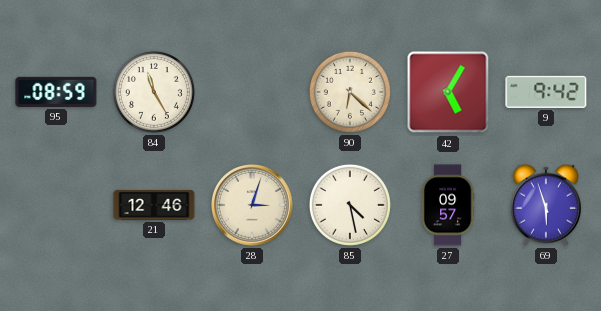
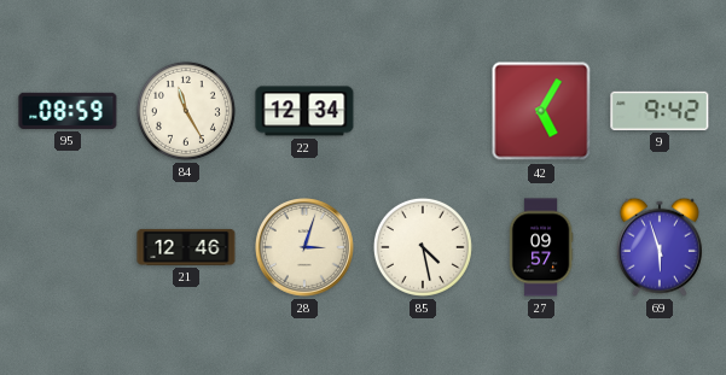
22: none -> 12:34 (304, 111)
90: 6:22 -> none (350, 92)
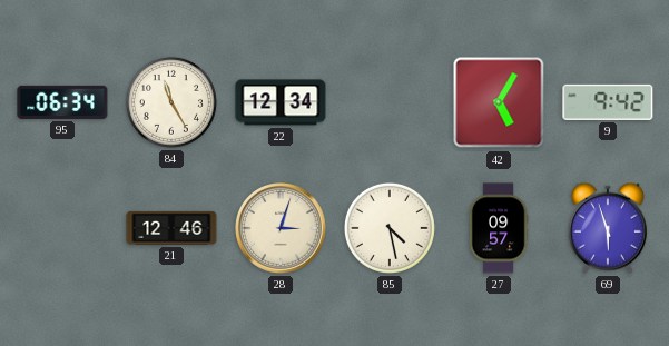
95: 08:59 -> 06:34 (62, 102)
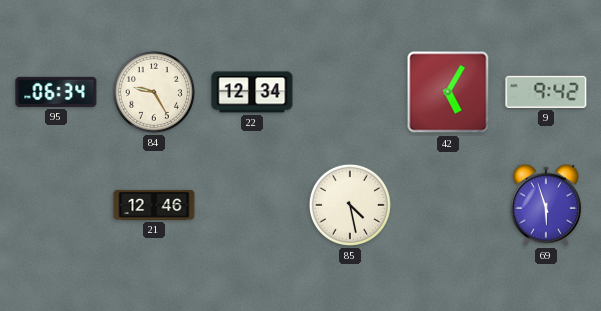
84: 11:25 -> 9:25 (154, 92)
28: 3:03 -> none (282, 229)
27: 09:57 -> none (499, 228)
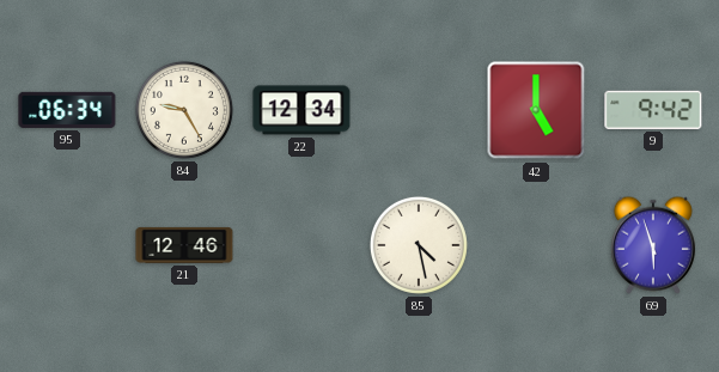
42: 5:05 -> 5:00 (536, 110)
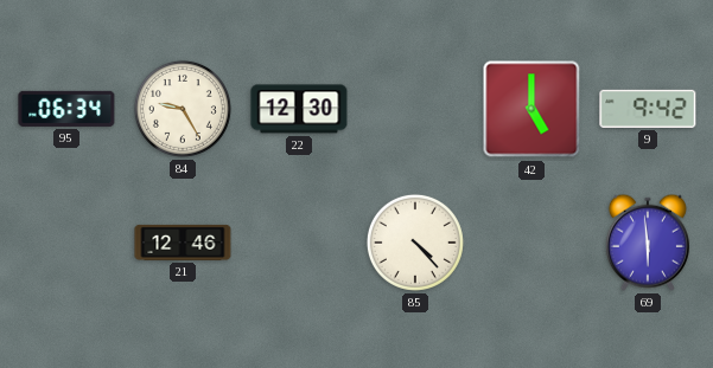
22: 12:34 -> 12:30 (299, 109)
85: 4:28 -> 4:23 (415, 243)
69: 5:57 -> 5:59 (648, 243)
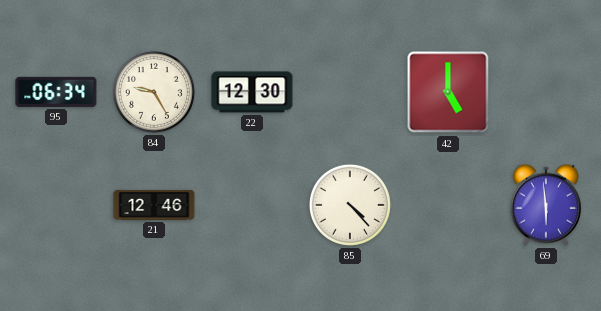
9: 9:42 -> none (648, 109)
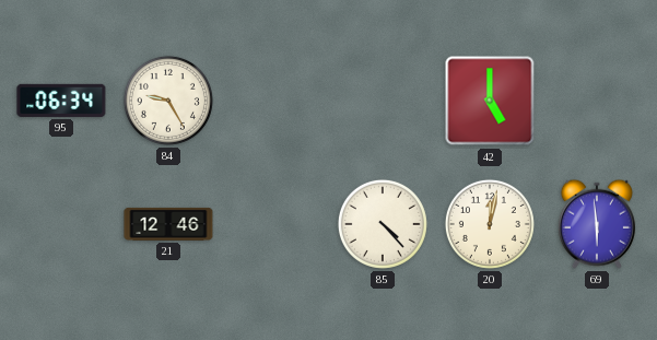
22: 12:30 -> none (252, 92)
20: none -> 12:02 (490, 224)
